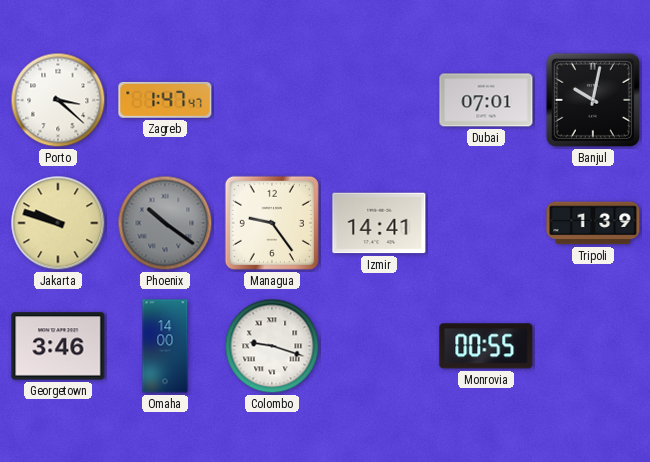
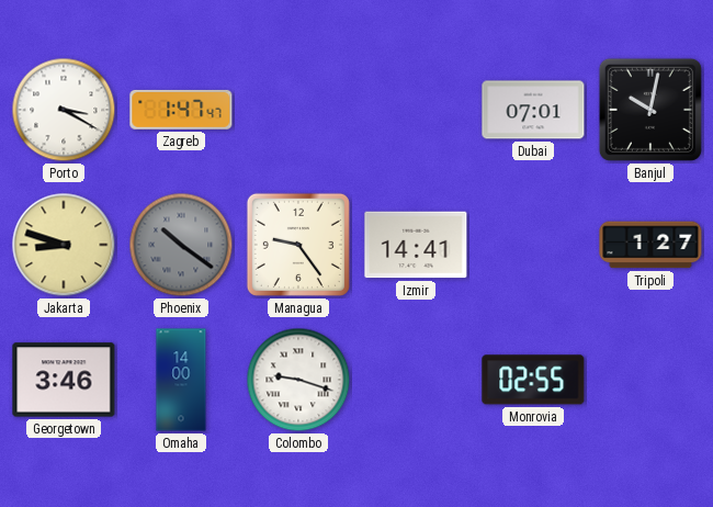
Porto: 3:22 -> 3:20 (64, 110)
Jakarta: 9:48 -> 8:48 (64, 245)
Tripoli: 1:39 -> 1:27 (650, 245)
Monrovia: 00:55 -> 02:55 (533, 380)
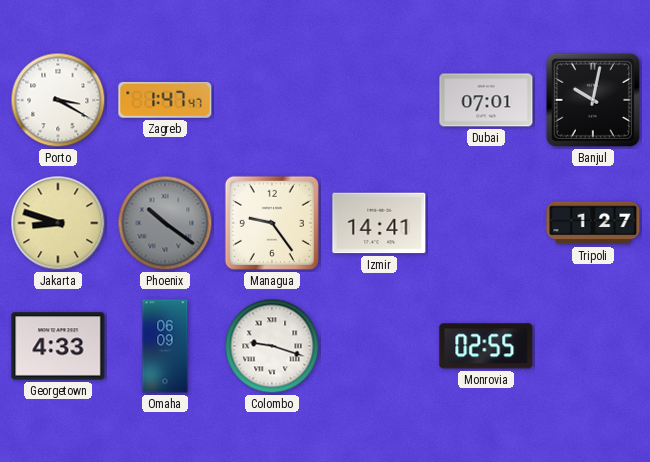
Georgetown: 3:46 -> 4:33 (58, 346)
Omaha: 14:00 -> 06:09 (165, 346)
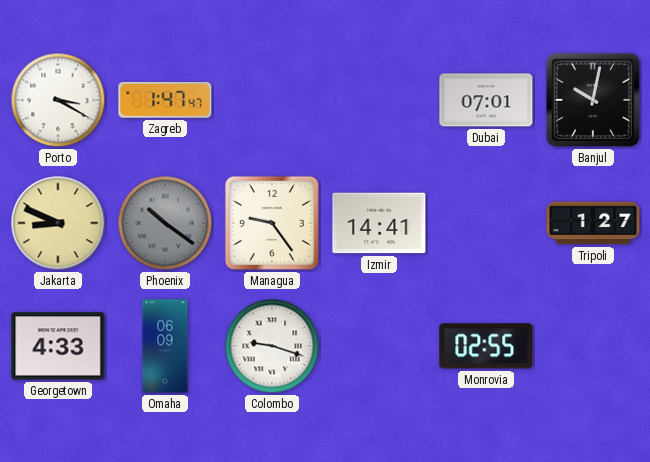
Jakarta: 8:48 -> 8:49 (58, 223)
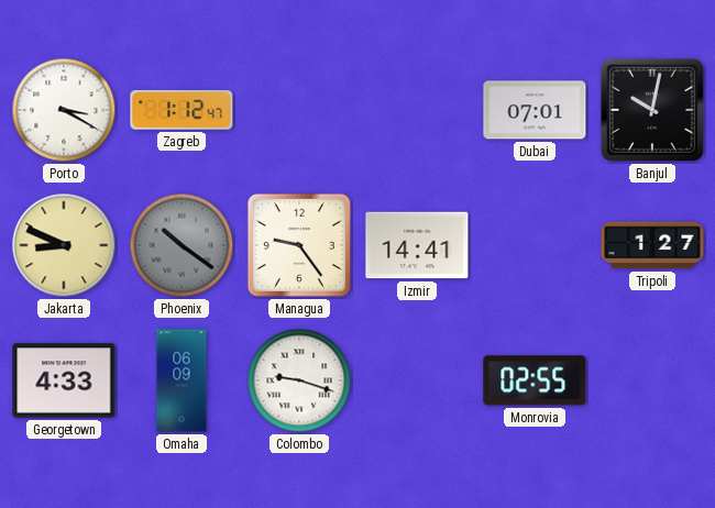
Zagreb: 1:47 -> 1:12 (182, 110)
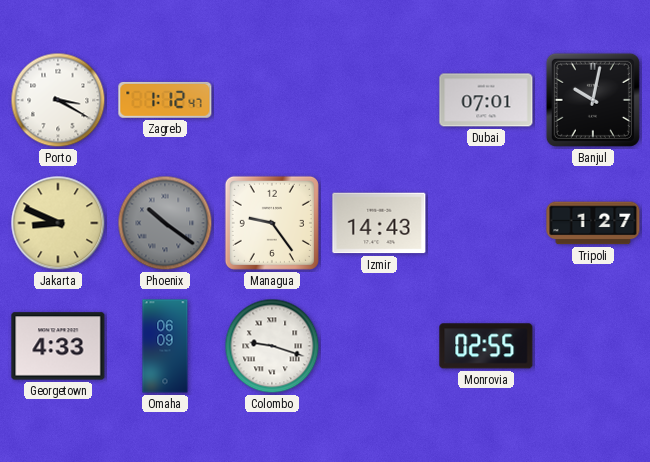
Izmir: 14:41 -> 14:43 (379, 223)
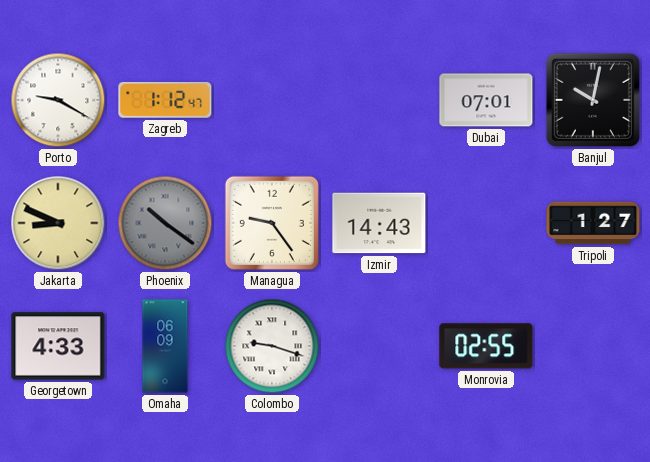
Porto: 3:20 -> 9:20 (58, 100)
